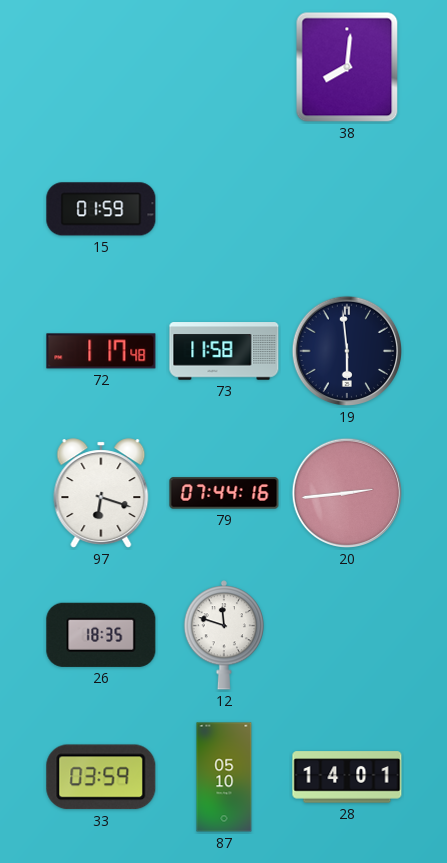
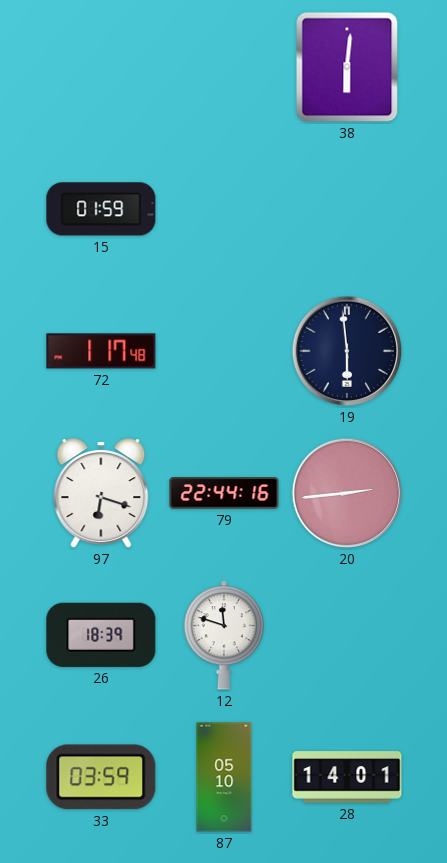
38: 8:01 -> 6:01 (347, 67)
73: 11:58 -> none (224, 351)
79: 07:44 -> 22:44 (224, 493)
26: 18:35 -> 18:39 (101, 635)
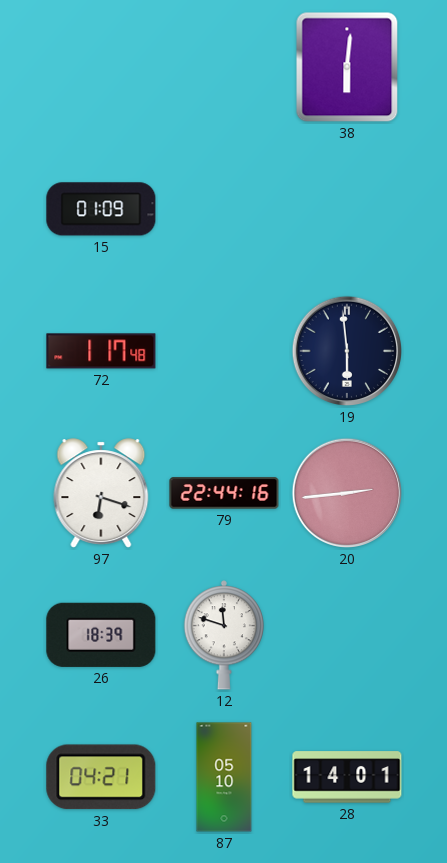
15: 01:59 -> 01:09 (101, 209)
33: 03:59 -> 04:21 (101, 777)
